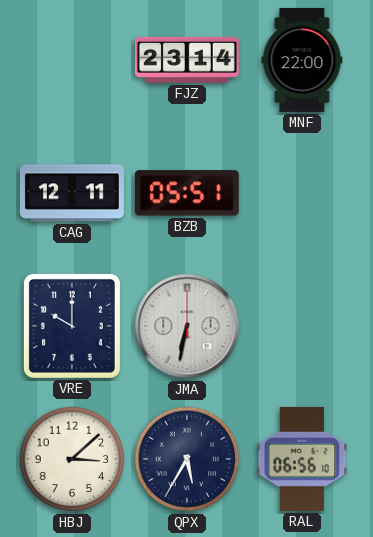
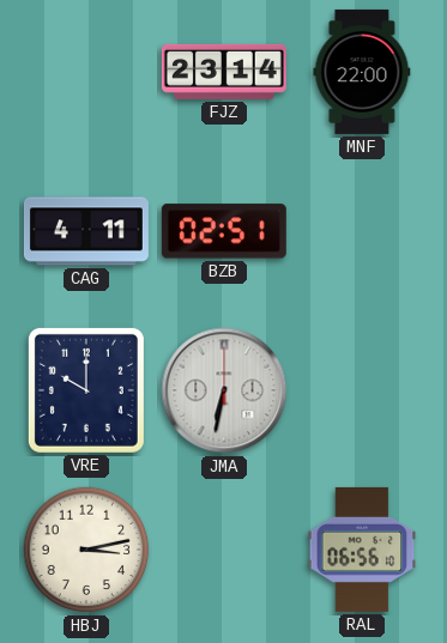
CAG: 12:11 -> 4:11 (86, 231)
BZB: 05:51 -> 02:51 (224, 231)
HBJ: 3:08 -> 3:13 (86, 550)
QPX: 5:35 -> none (187, 459)
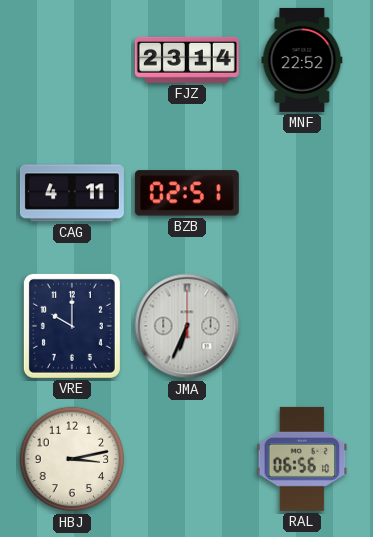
MNF: 22:00 -> 22:52 (302, 60)
JMA: 6:32 -> 6:34 (187, 326)
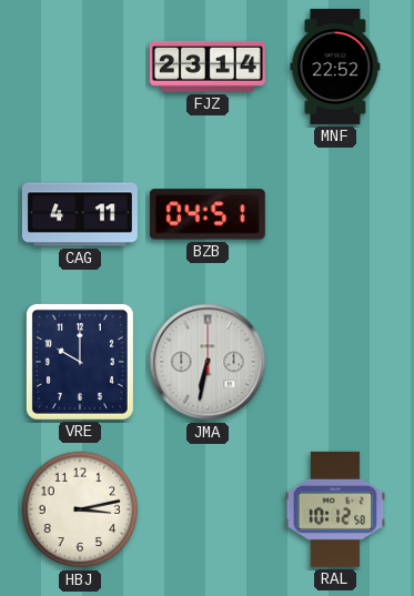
BZB: 02:51 -> 04:51 (208, 214)
JMA: 6:34 -> 6:32 (208, 362)
RAL: 06:56 -> 10:12 (335, 509)
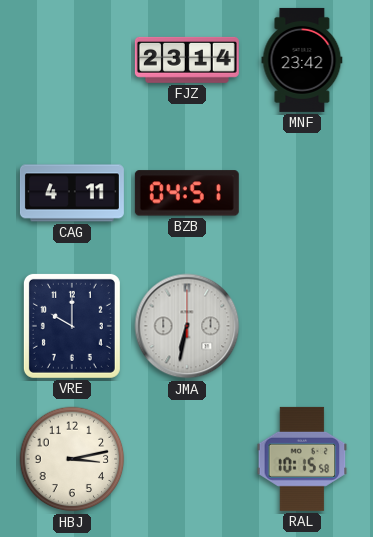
MNF: 22:52 -> 23:42 (302, 60)
RAL: 10:12 -> 10:15 (302, 459)
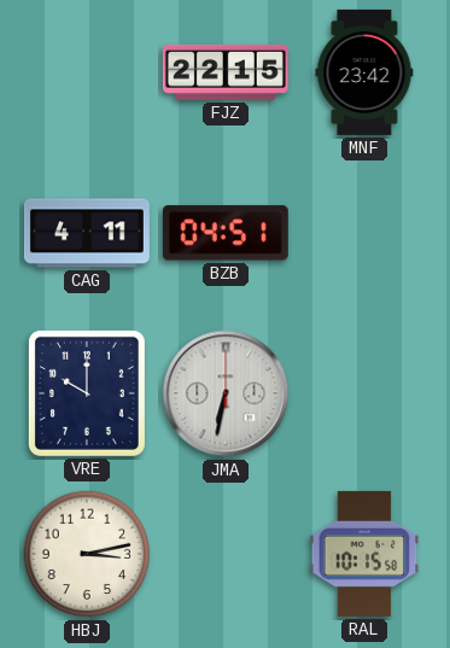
FJZ: 23:14 -> 22:15 (226, 72)
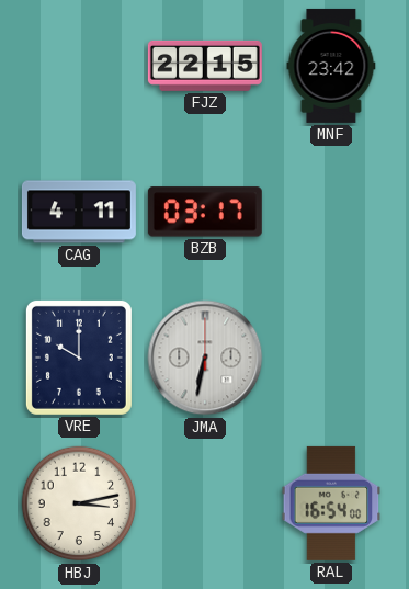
BZB: 04:51 -> 03:17 (205, 212)
RAL: 10:15 -> 16:54 (331, 503)
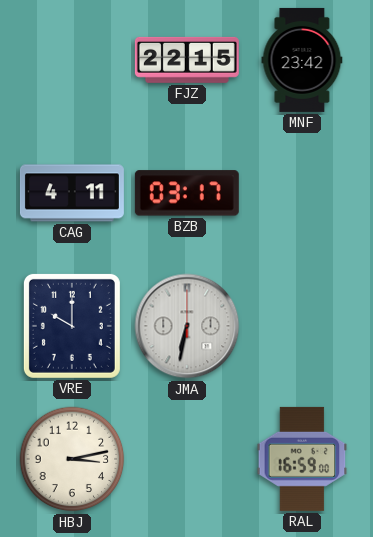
RAL: 16:54 -> 16:59 (302, 459)
